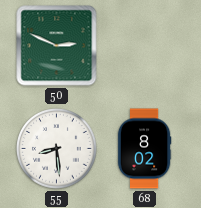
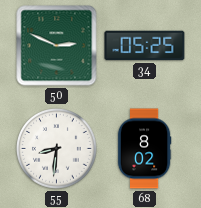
34: none -> 05:25 (145, 46)
55: 8:29 -> 8:31 (57, 149)
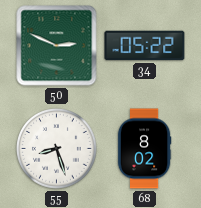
34: 05:25 -> 05:22 (145, 46)
55: 8:31 -> 8:27 (57, 149)
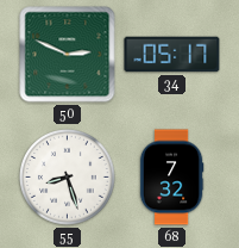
34: 05:22 -> 05:17 (172, 55)
68: 8:02 -> 7:32 (171, 178)
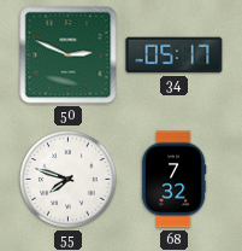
55: 8:27 -> 7:48 (69, 180)
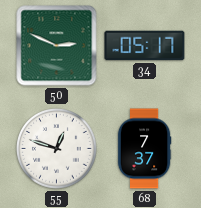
55: 7:48 -> 12:48 (57, 149)
68: 7:32 -> 7:37 (144, 149)
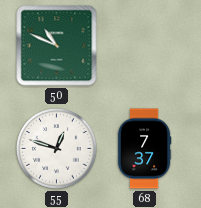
50: 2:49 -> 10:49 (57, 46)
34: 05:17 -> none (145, 46)
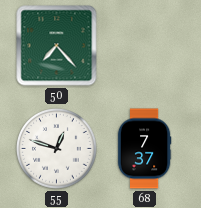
50: 10:49 -> 7:23 (57, 46)
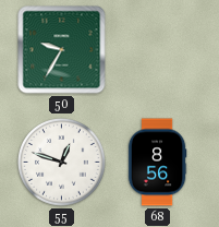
50: 7:23 -> 9:35 (62, 50)
68: 7:37 -> 8:56 (157, 163)
